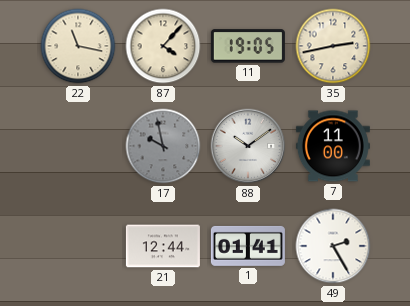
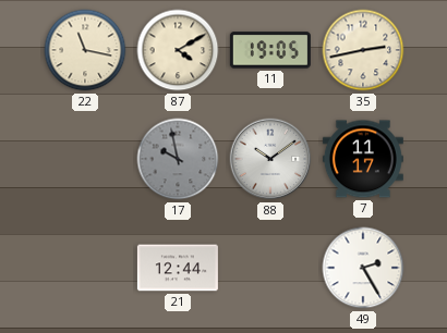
87: 4:07 -> 4:10 (178, 50)
7: 11:00 -> 11:17 (363, 159)
1: 01:41 -> none (248, 246)
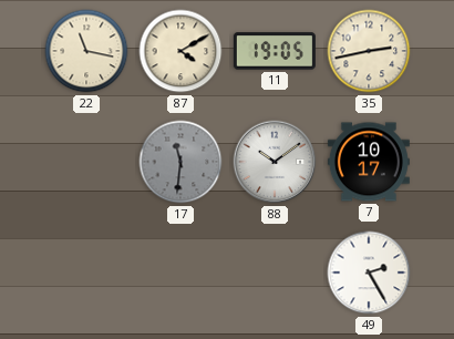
17: 9:58 -> 11:31 (180, 162)
7: 11:17 -> 10:17 (369, 162)
21: 12:44 -> none (178, 268)
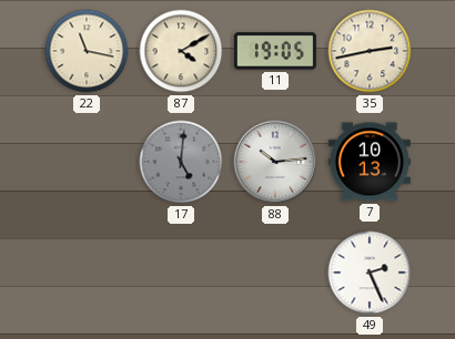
17: 11:31 -> 5:01 (181, 162)
88: 10:09 -> 10:14 (275, 162)
7: 10:17 -> 10:13 (370, 162)
49: 2:25 -> 2:26 (370, 273)
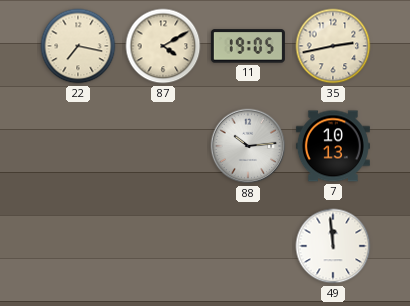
22: 11:17 -> 7:17 (78, 46)
17: 5:01 -> none (181, 162)
49: 2:26 -> 11:59 (333, 246)
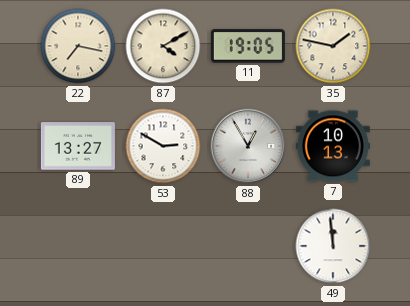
35: 2:43 -> 1:47 (333, 46)
89: none -> 13:27 (78, 146)
53: none -> 2:50 (163, 146)
88: 10:14 -> 12:55 (248, 146)
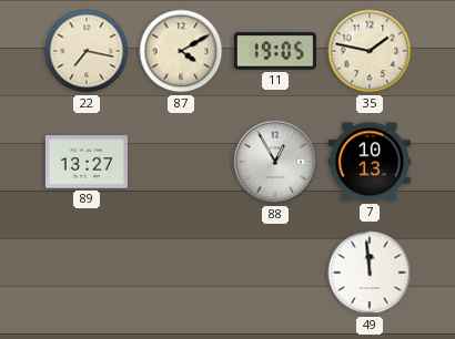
53: 2:50 -> none (163, 146)
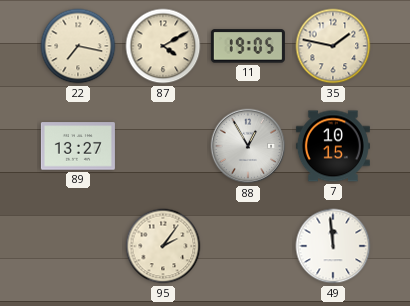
7: 10:13 -> 10:15 (333, 146)
95: none -> 2:06 (163, 246)
